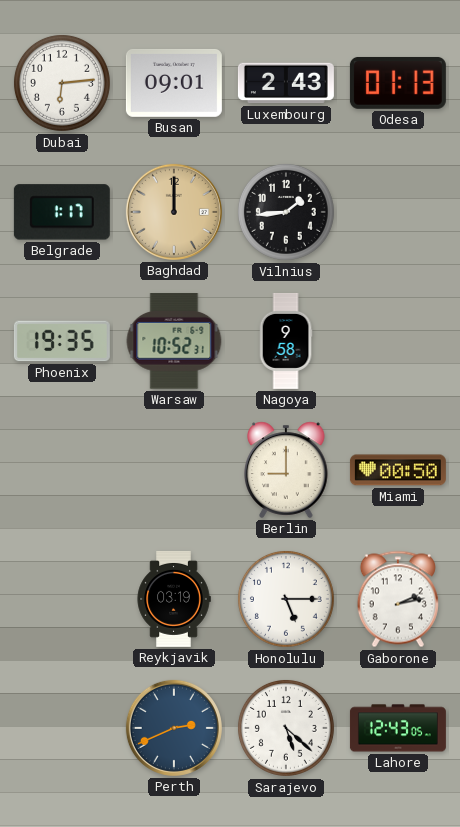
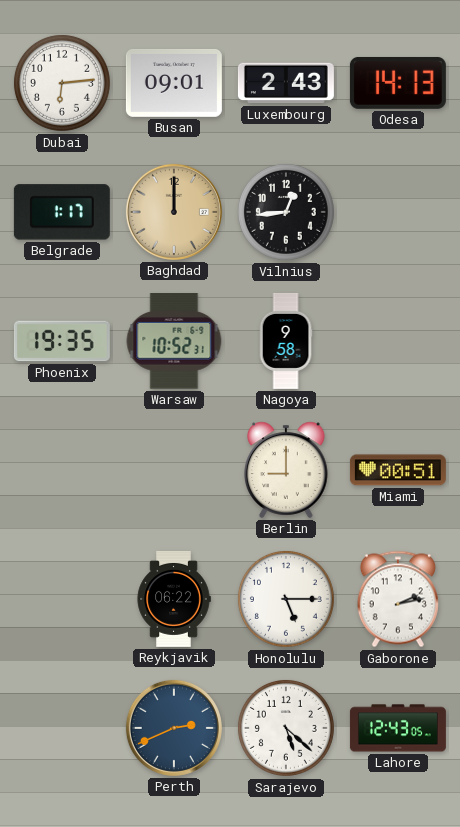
Odesa: 01:13 -> 14:13 (398, 83)
Vilnius: 1:44 -> 12:44 (286, 212)
Miami: 00:50 -> 00:51 (398, 470)
Reykjavik: 03:19 -> 06:22 (174, 599)
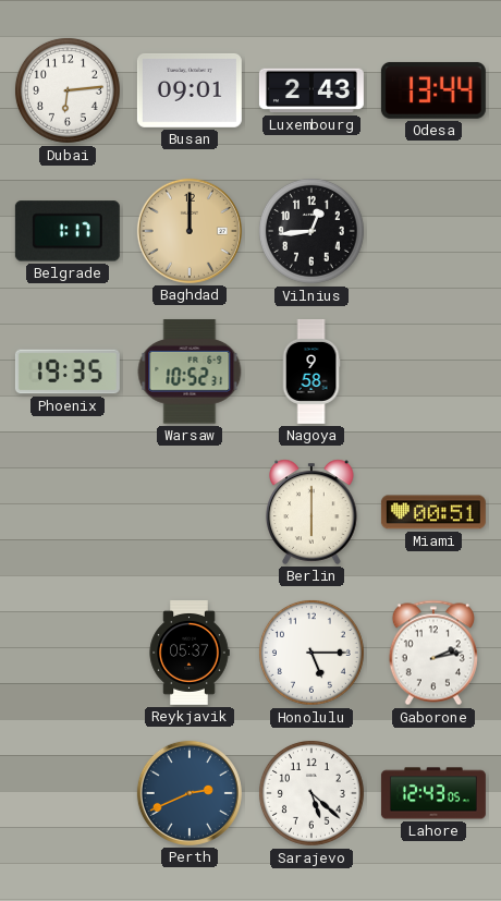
Odesa: 14:13 -> 13:44 (433, 90)
Berlin: 9:00 -> 6:00 (313, 512)
Reykjavik: 06:22 -> 05:37 (190, 653)
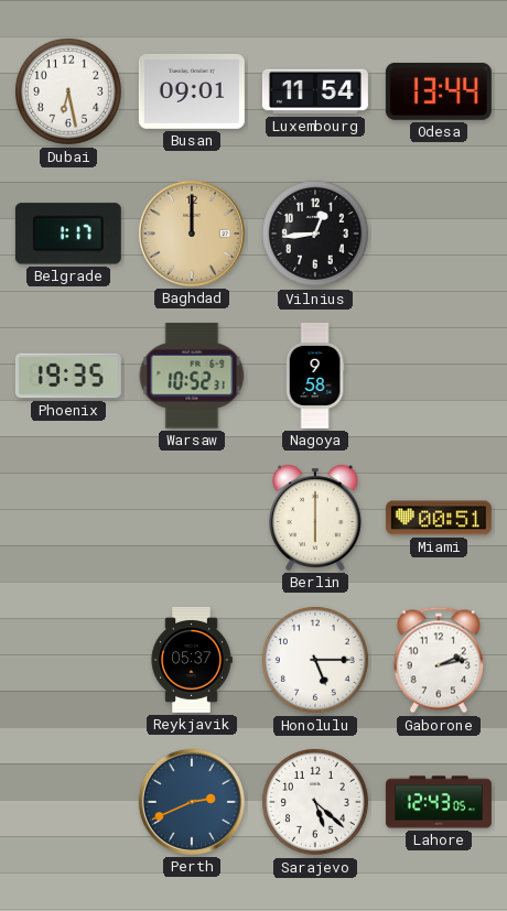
Dubai: 6:14 -> 6:28 (68, 91)
Luxembourg: 2:43 -> 11:54 (315, 91)
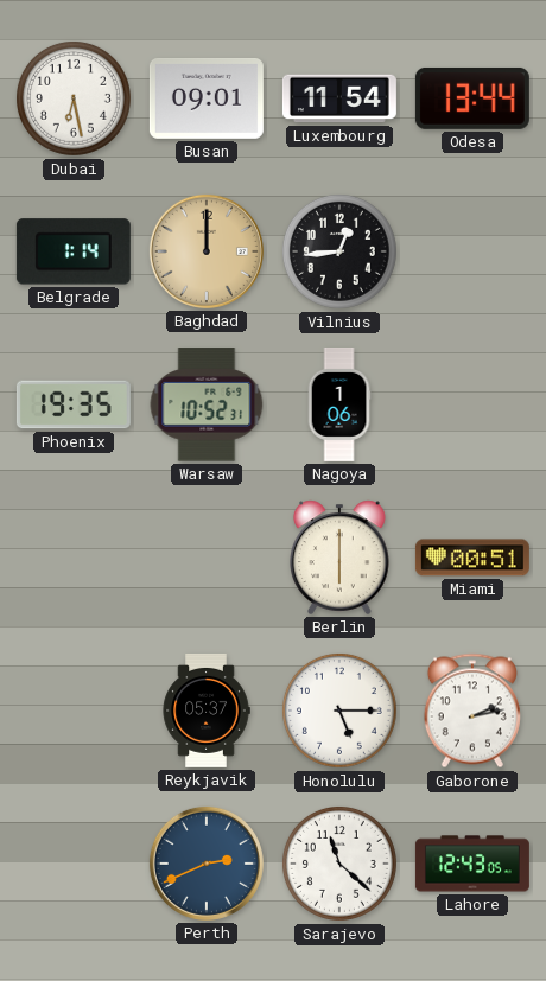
Belgrade: 1:17 -> 1:14 (74, 251)
Nagoya: 9:58 -> 1:06 (339, 404)
Sarajevo: 5:22 -> 11:22 (339, 864)
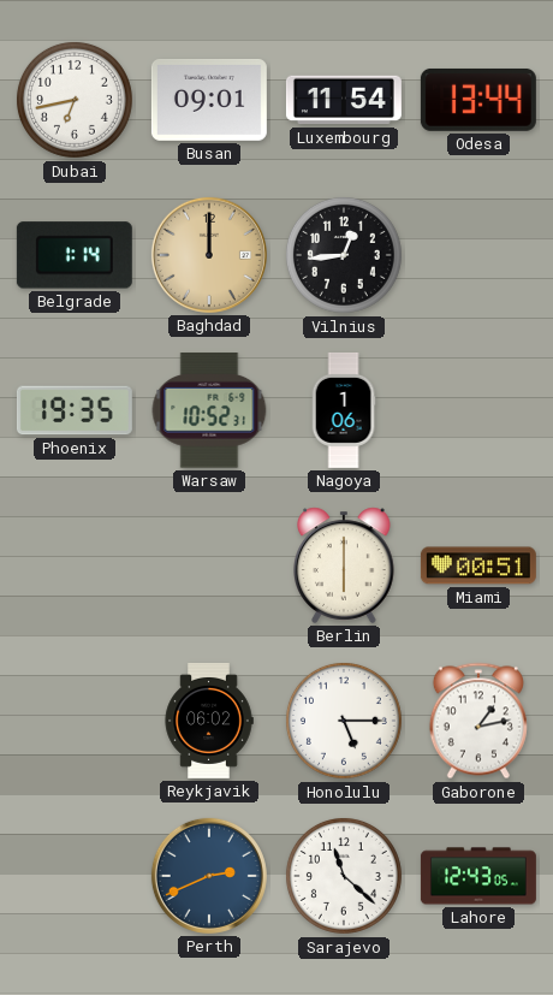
Dubai: 6:28 -> 6:43 (75, 100)
Reykjavik: 05:37 -> 06:02 (209, 721)
Gaborone: 2:13 -> 1:13 (478, 721)
